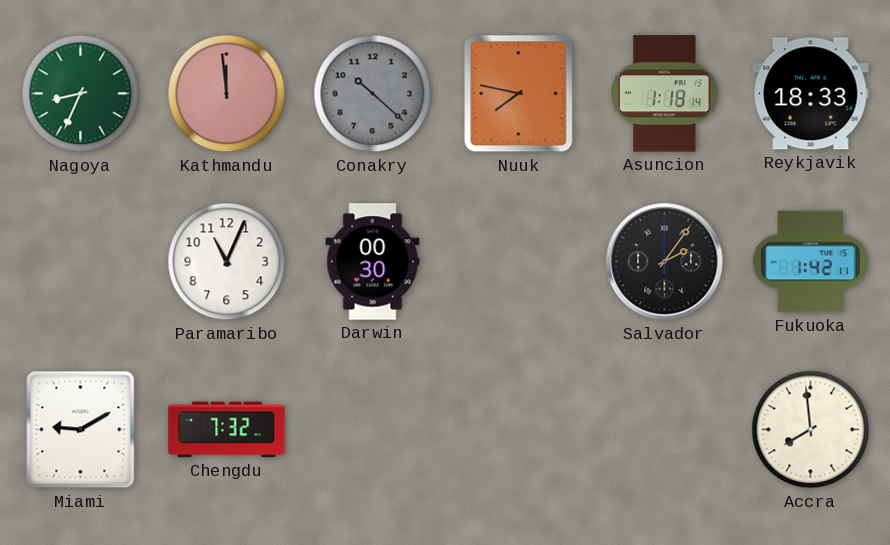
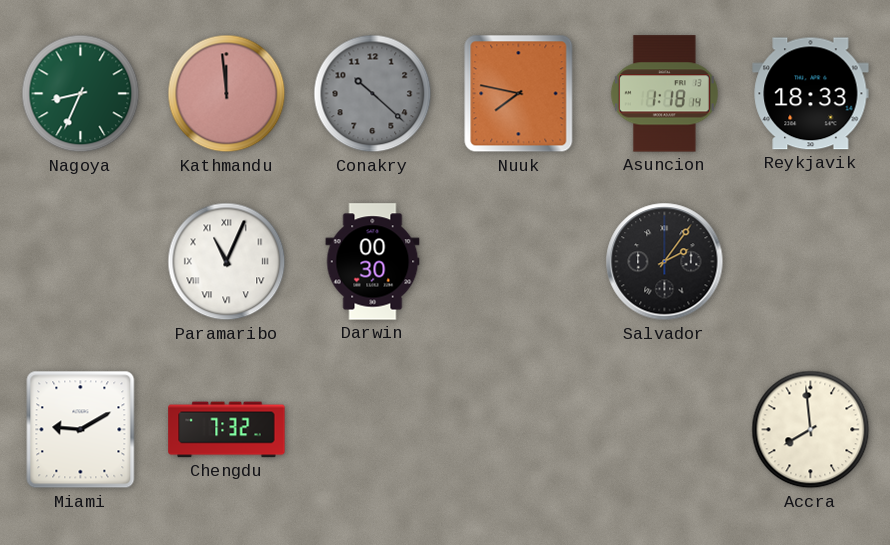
Paramaribo numerals: Arabic -> Roman (227, 262)
Fukuoka: 1:42 -> none (810, 262)
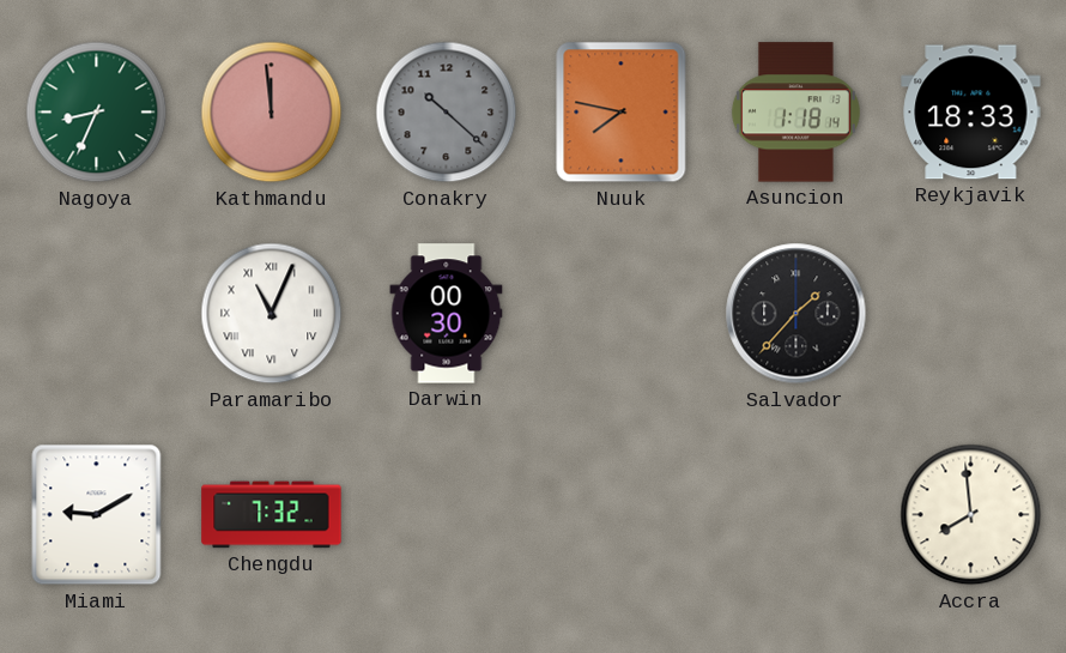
Salvador: 2:06 -> 1:37 (797, 314)
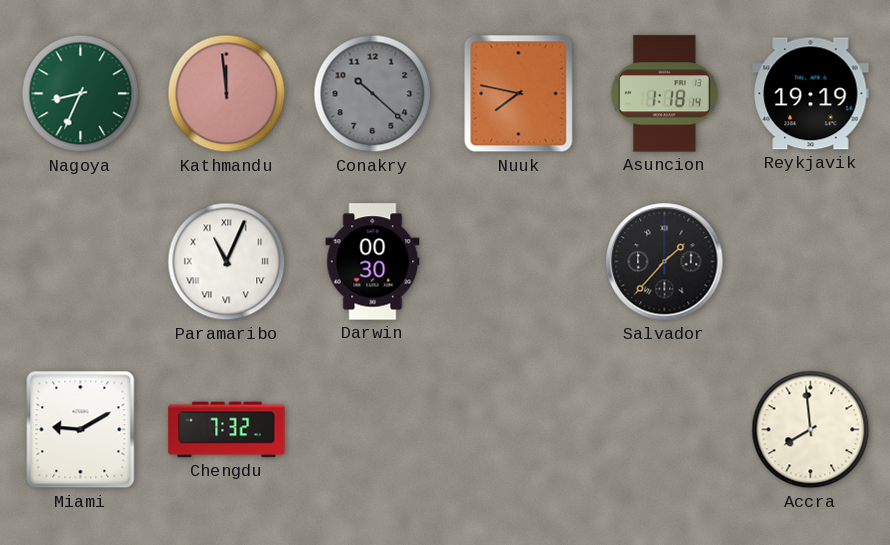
Reykjavik: 18:33 -> 19:19 (811, 94)
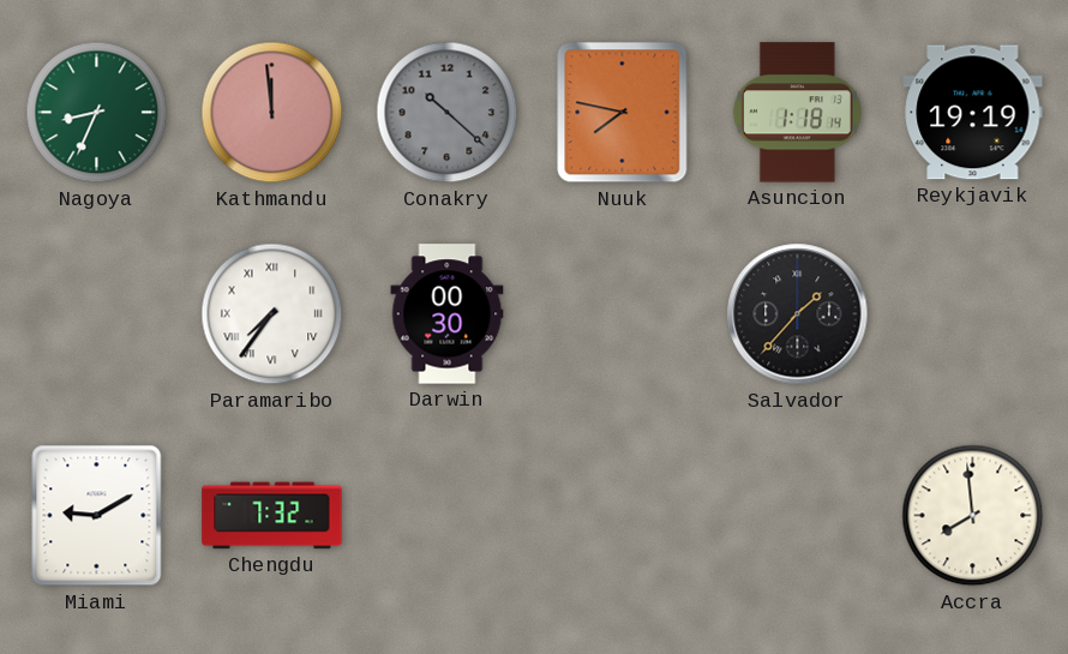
Paramaribo: 11:04 -> 7:36 (272, 314)
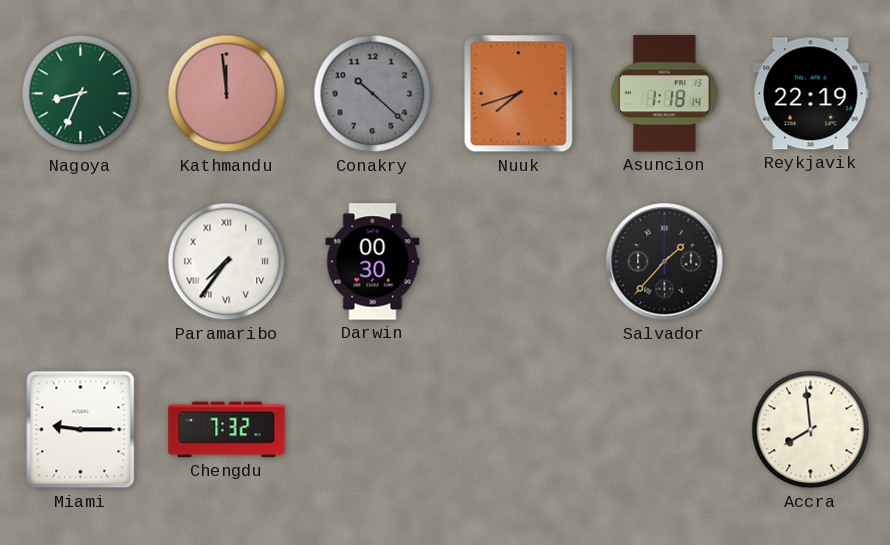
Nuuk: 7:47 -> 7:42 (519, 94)
Reykjavik: 19:19 -> 22:19 (811, 94)
Miami: 9:10 -> 9:15 (81, 430)
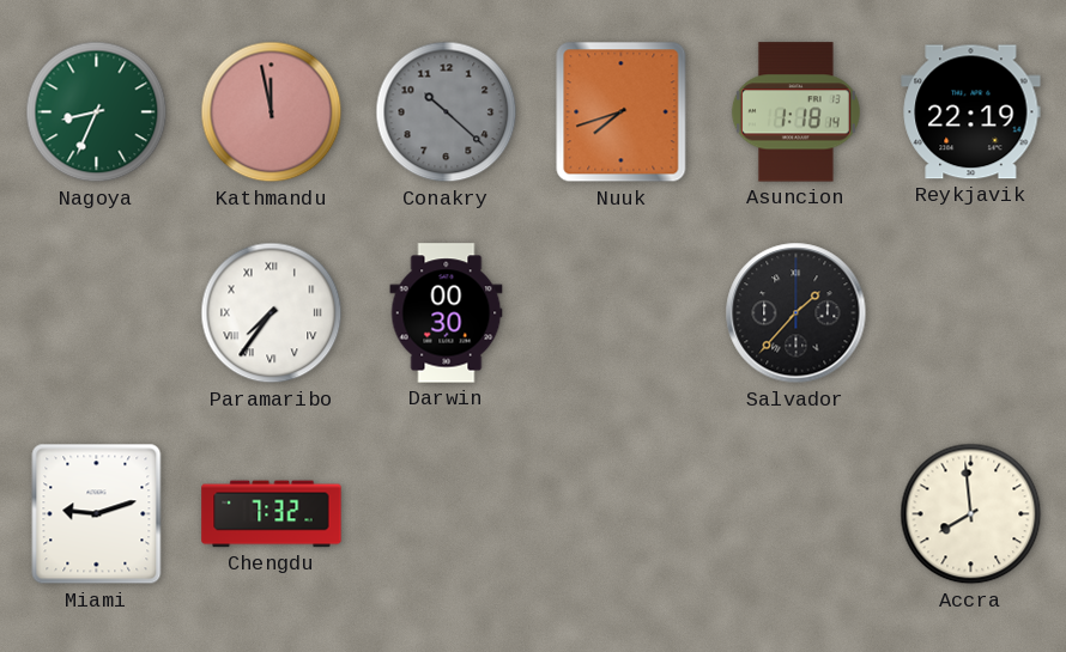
Kathmandu: 11:59 -> 11:58 (272, 112)
Miami: 9:15 -> 9:12 (97, 514)
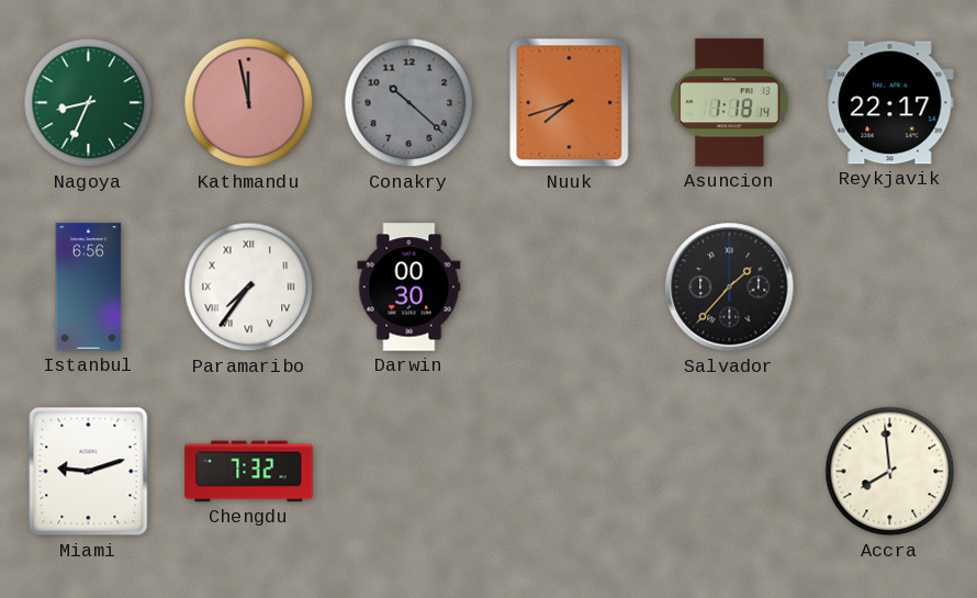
Reykjavik: 22:19 -> 22:17 (890, 103)
Istanbul: none -> 6:56 (89, 287)
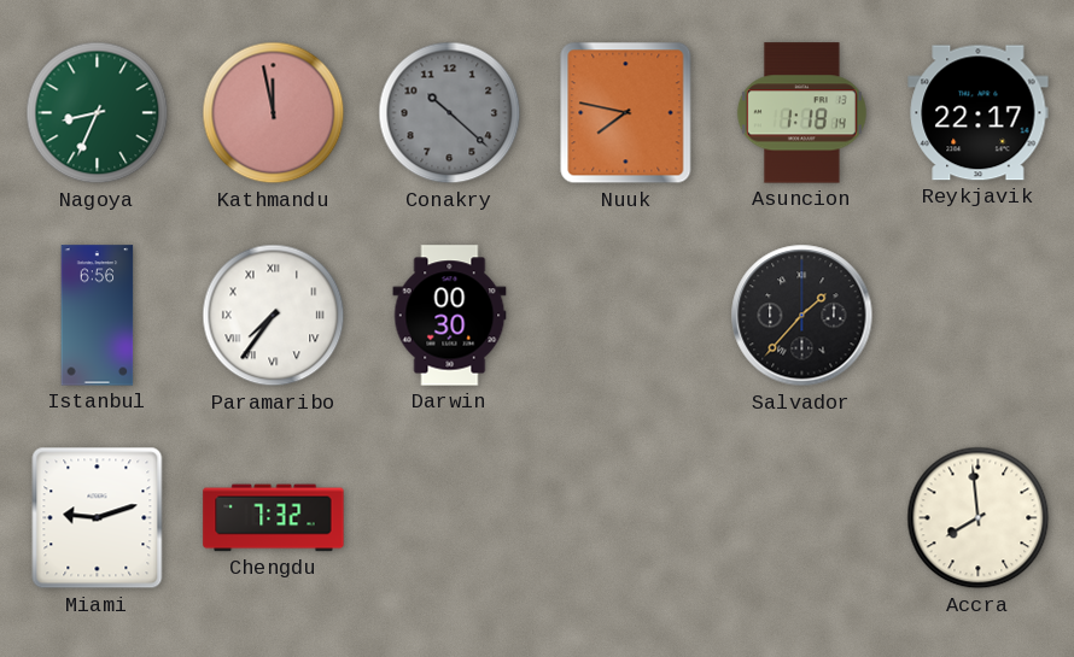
Nuuk: 7:42 -> 7:47 (626, 113)
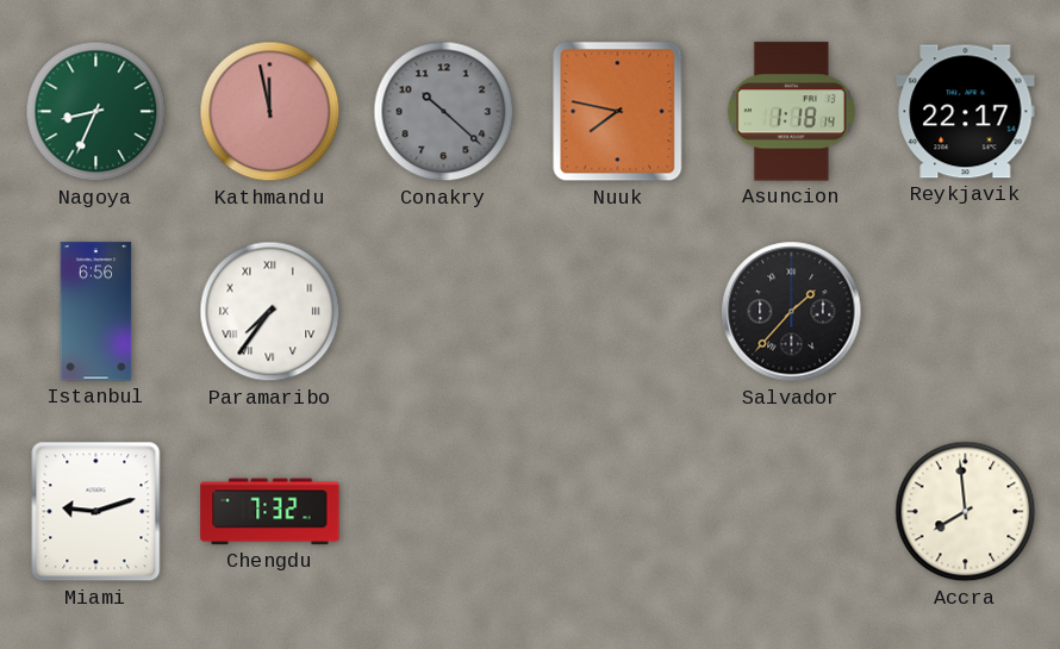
Darwin: 00:30 -> none (450, 316)
